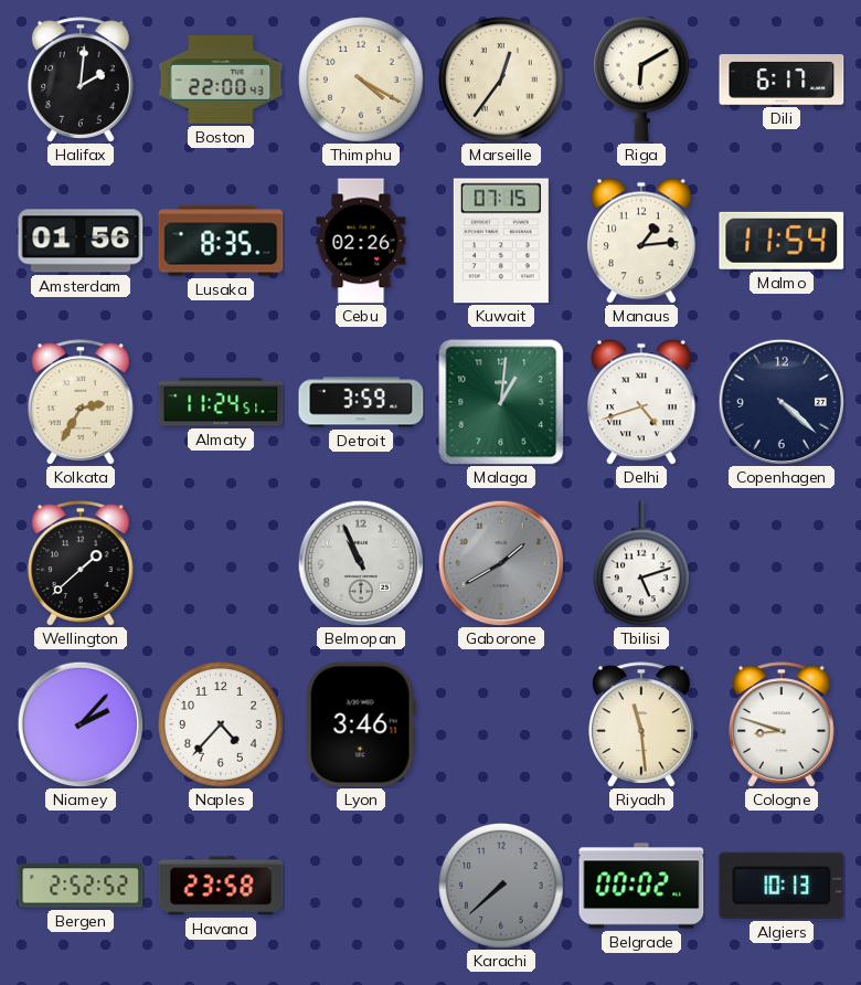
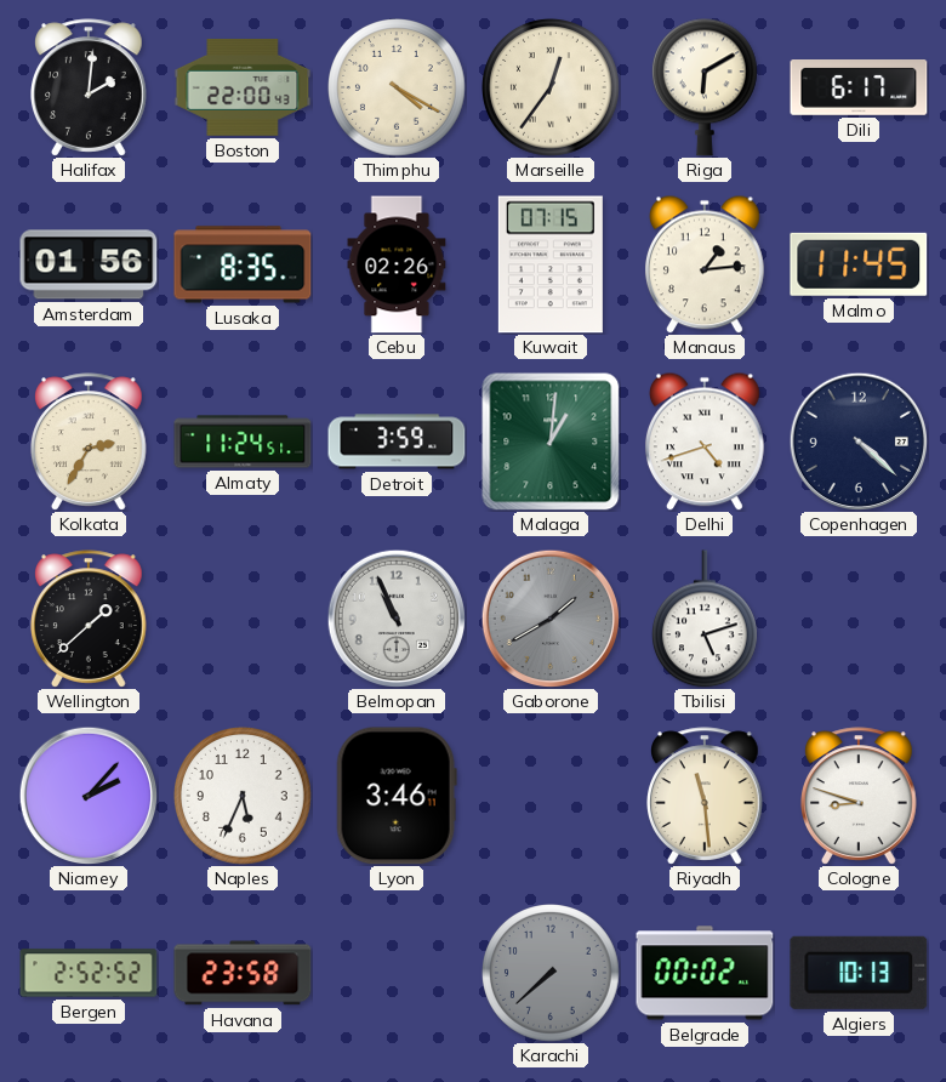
Malmo: 11:54 -> 11:45 (859, 264)
Naples: 4:37 -> 5:34 (244, 797)
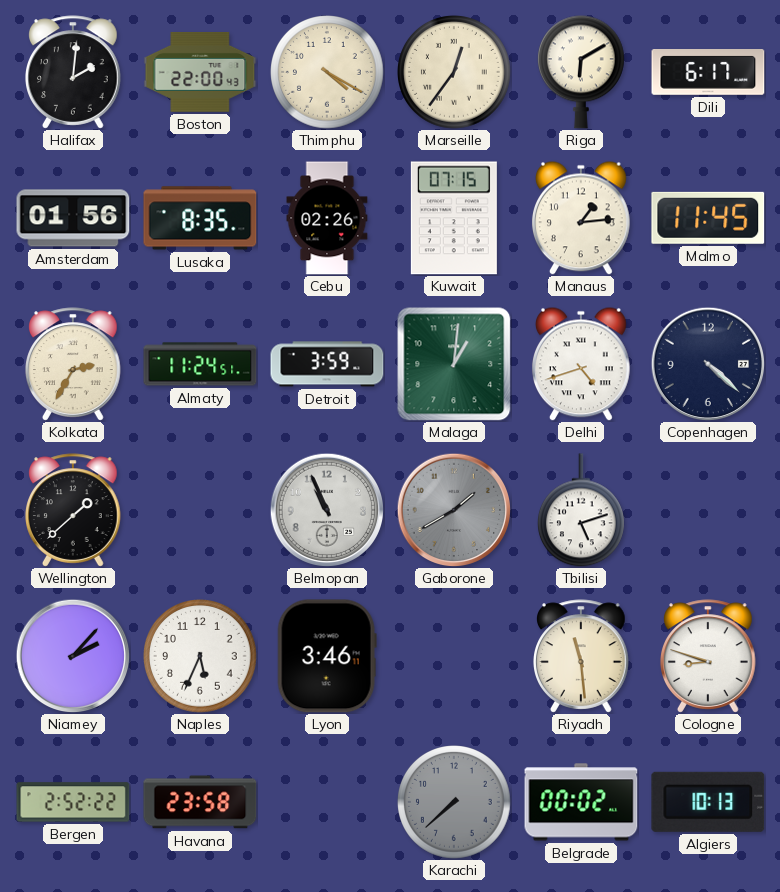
Bergen: 2:52:52 -> 2:52:22 (73, 802)
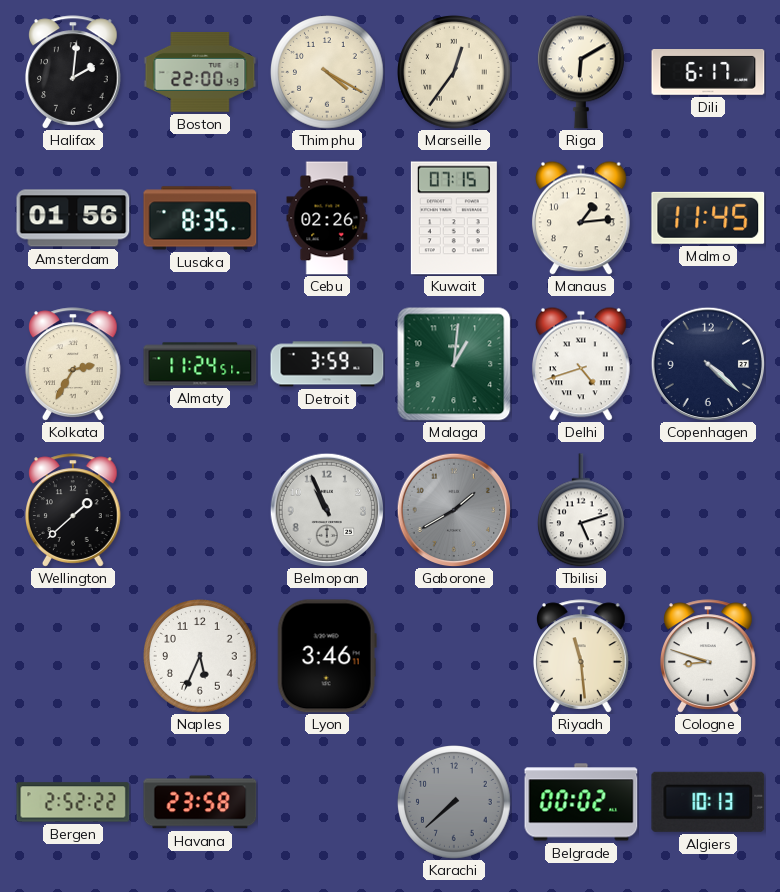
Niamey: 2:07 -> none (73, 656)
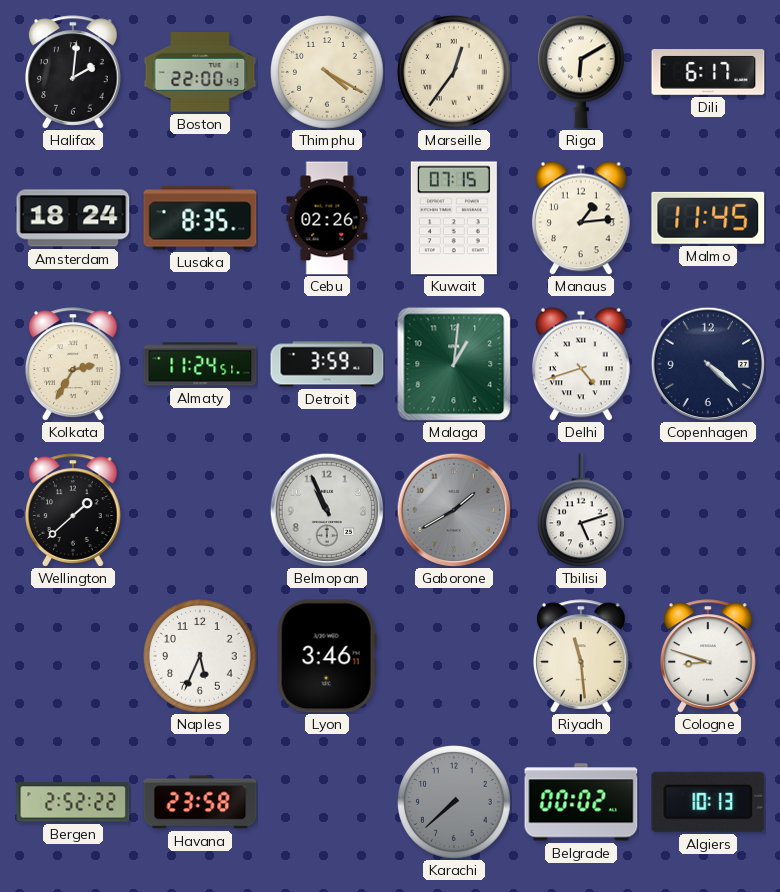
Amsterdam: 01:56 -> 18:24 (73, 218)
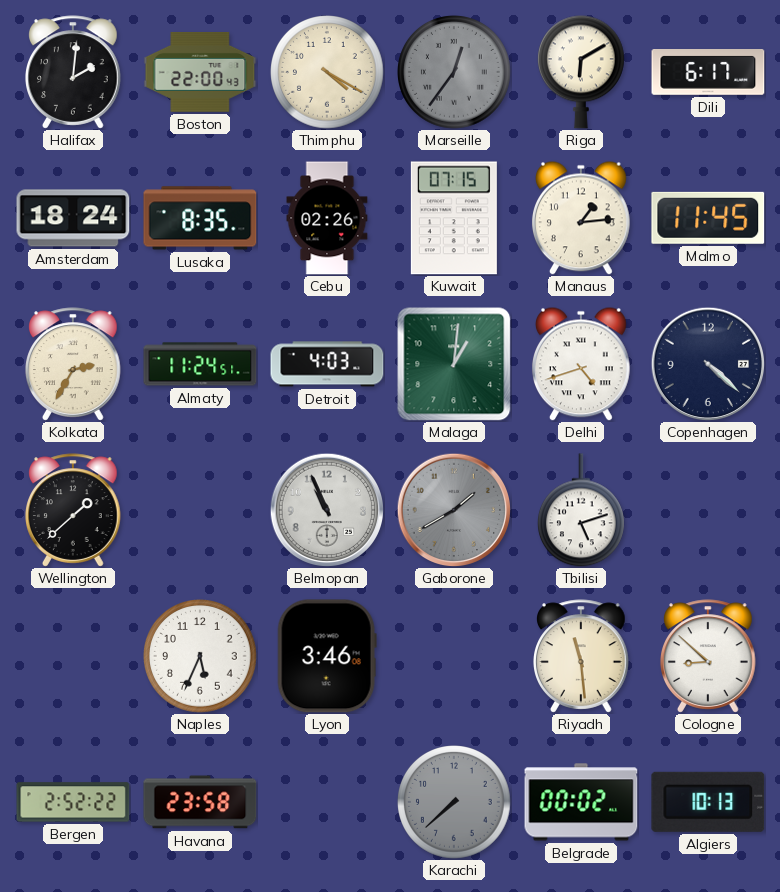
Marseille dial: cream -> grey (455, 73)
Detroit: 3:59 -> 4:03 (327, 364)
Lyon: 3:46:11 -> 3:46 (327, 656)
Cologne: 8:48 -> 8:52 (709, 656)
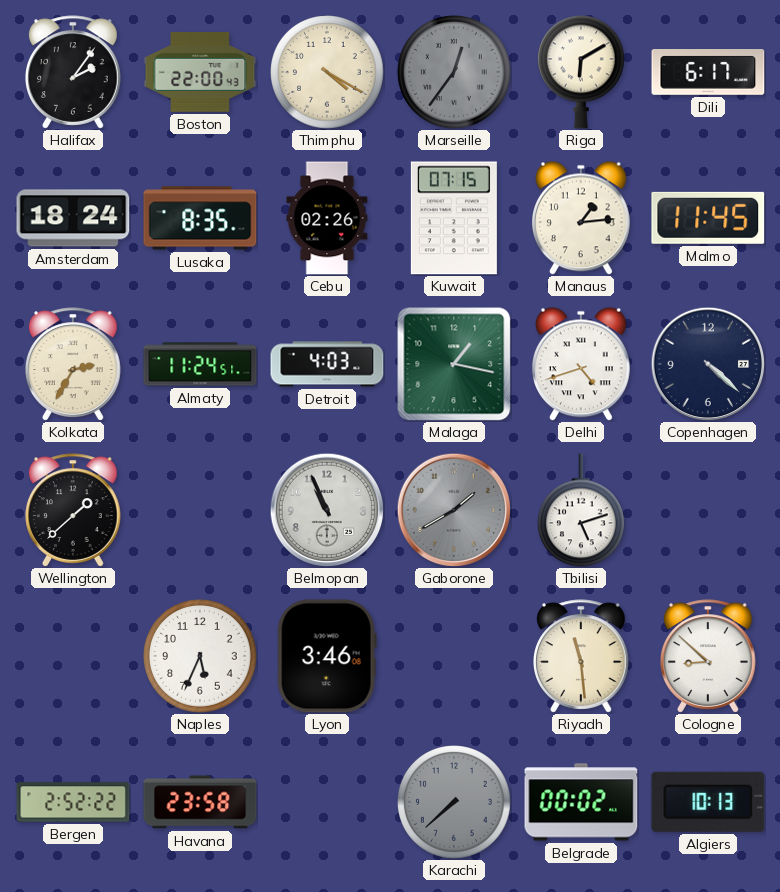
Halifax: 2:01 -> 2:06 (74, 72)
Malaga: 1:01 -> 1:17 (454, 364)
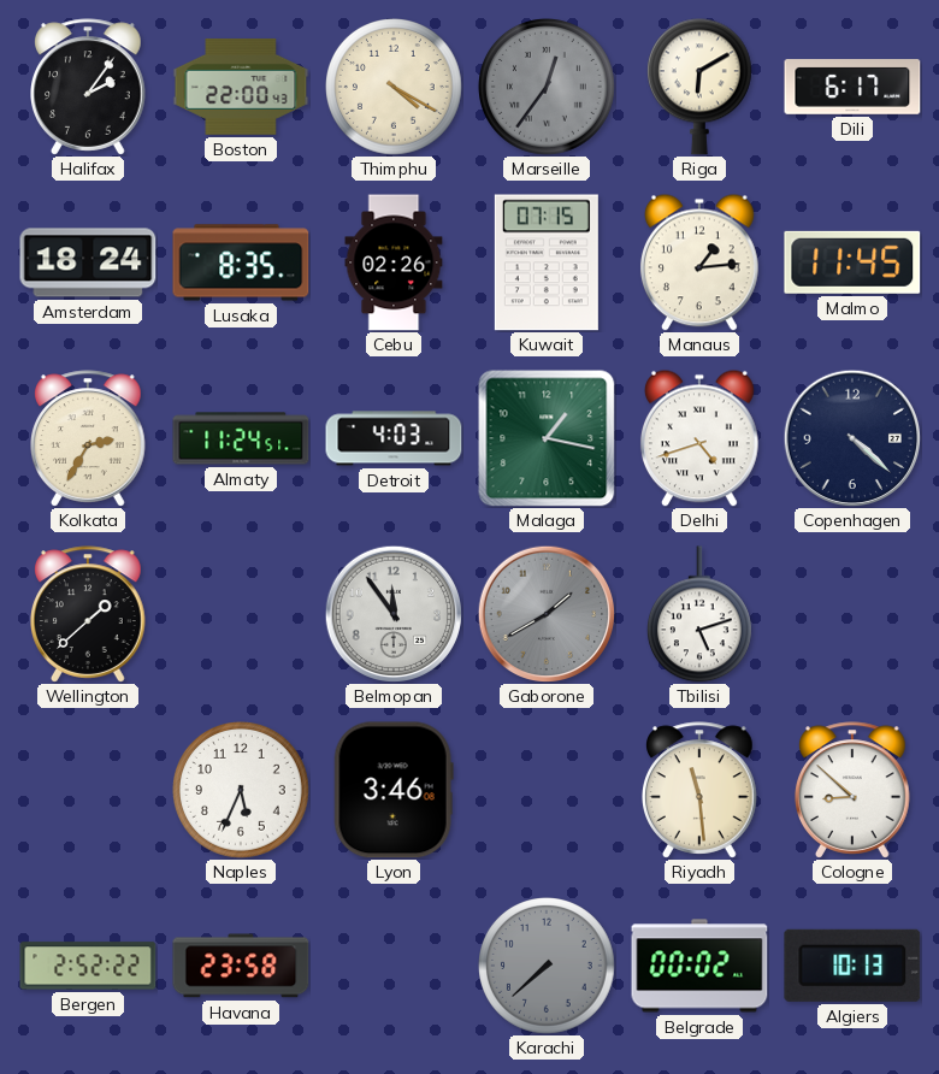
Belmopan: 10:56 -> 11:54 (394, 614)
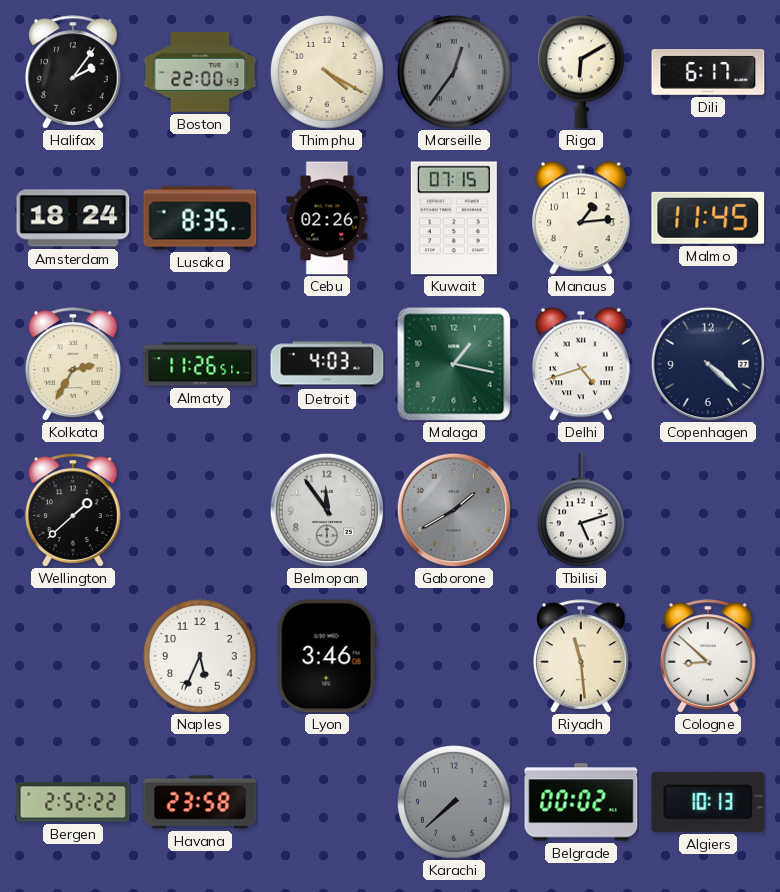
Almaty: 11:24 -> 11:26 (200, 364)
